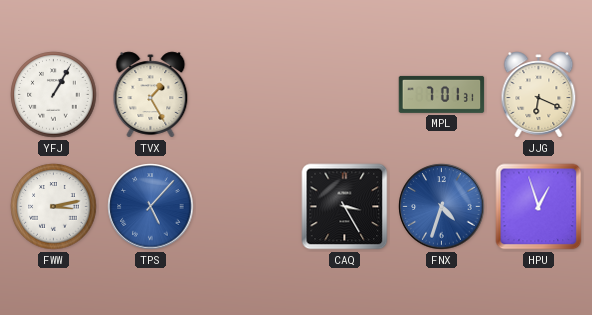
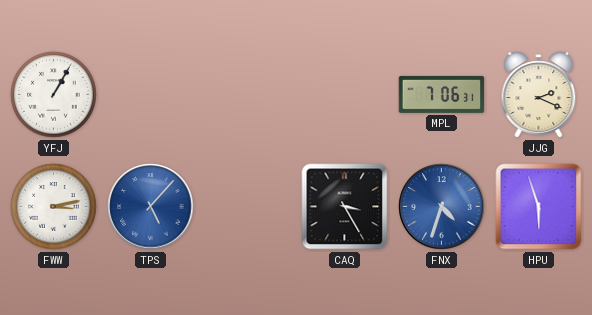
TVX: 1:25 -> none (151, 95)
MPL: 7:01 -> 7:06 (442, 94)
JJG: 6:19 -> 2:19 (539, 95)
HPU: 12:57 -> 5:57 (539, 207)
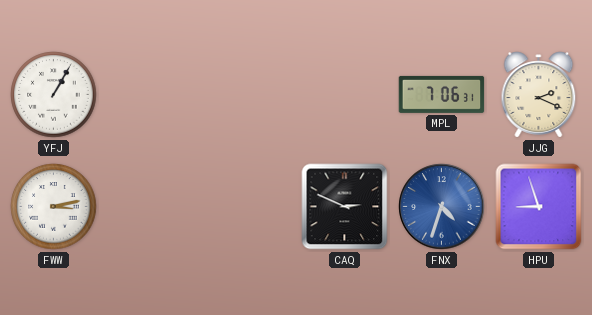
TPS: 5:07 -> none (151, 207)
CAQ: 3:25 -> 2:49 (345, 207)
HPU: 5:57 -> 8:57 (539, 207)
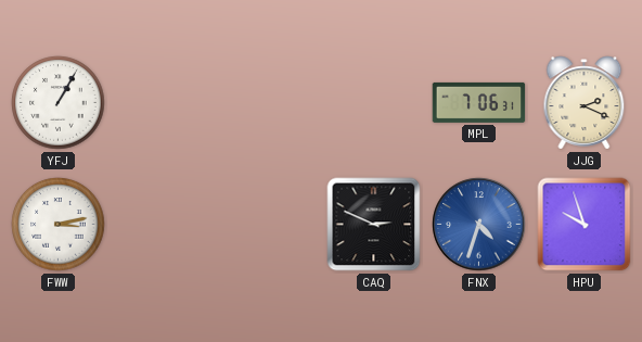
HPU: 8:57 -> 9:57 (585, 225)
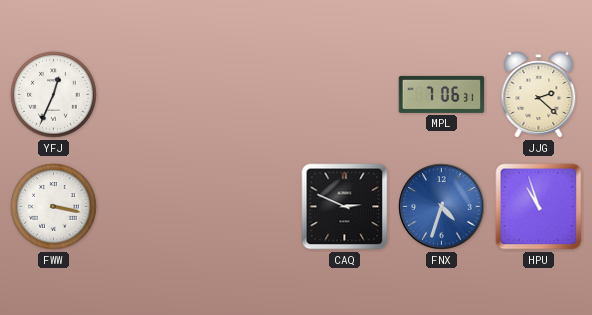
YFJ: 1:05 -> 12:34 (54, 95)
JJG: 2:19 -> 2:22 (539, 95)
FWW: 3:13 -> 3:17 (54, 207)
HPU: 9:57 -> 10:57 (539, 207)
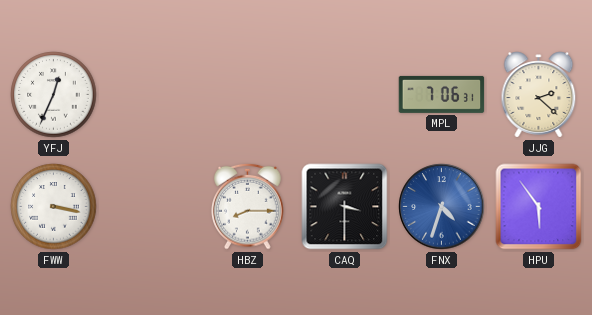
HBZ: none -> 8:15 (248, 206)
CAQ: 2:49 -> 3:30 (345, 207)
HPU: 10:57 -> 5:54 (539, 207)
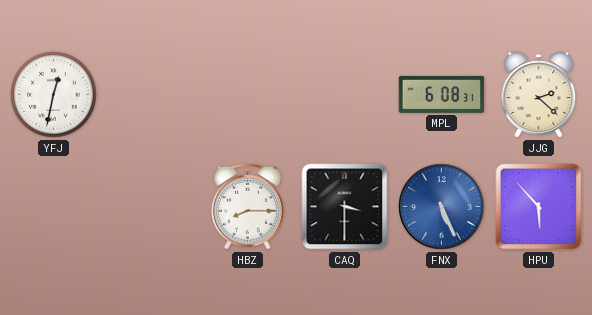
YFJ: 12:34 -> 12:32 (54, 95)
MPL: 7:06 -> 6:08 (442, 94)
FWW: 3:17 -> none (54, 207)
FNX: 4:33 -> 5:26 (442, 207)
HPU: 5:54 -> 5:53 (539, 207)
